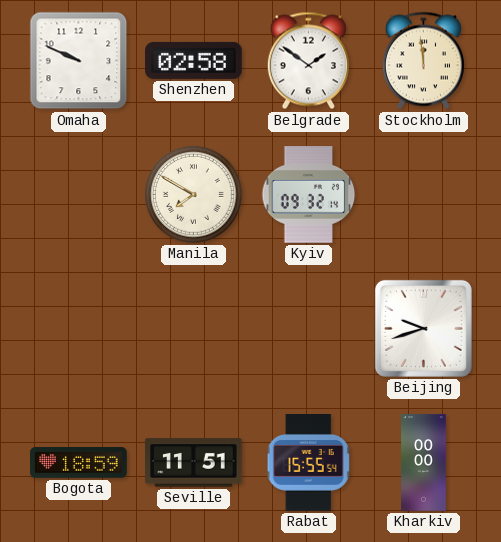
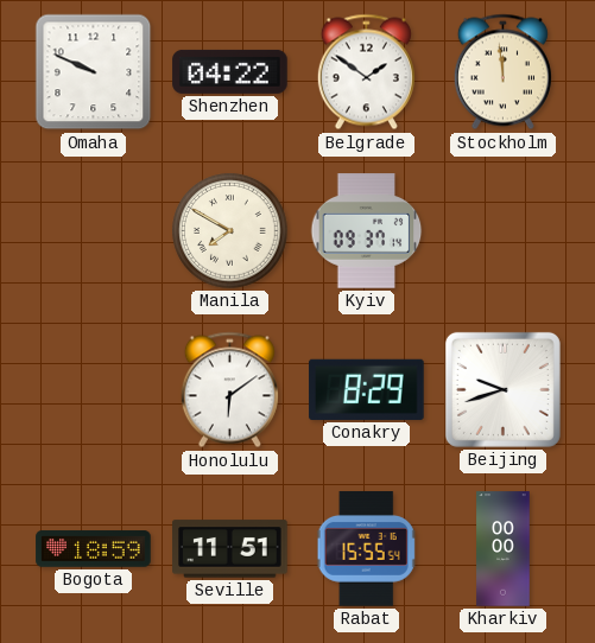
Shenzhen: 02:58 -> 04:22 (230, 71)
Kyiv: 09:32 -> 09:37 (367, 231)
Honolulu: none -> 6:09 (229, 390)
Conakry: none -> 8:29 (367, 389)
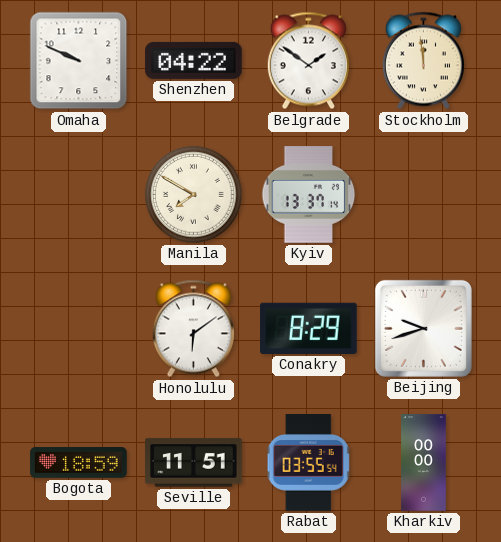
Kyiv: 09:37 -> 13:37 (309, 195)
Rabat: 15:55 -> 03:55 (309, 463)
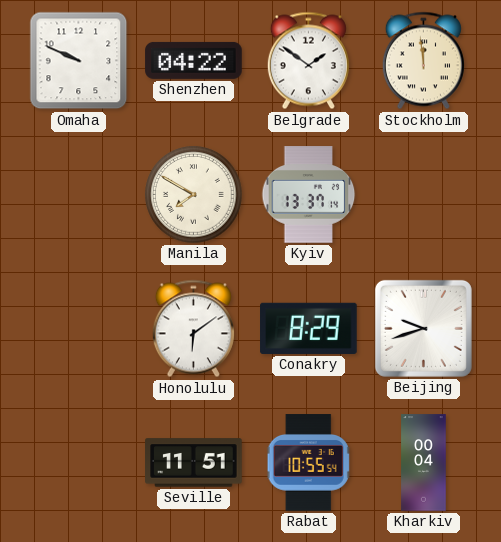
Bogota: 18:59 -> none (79, 463)
Rabat: 03:55 -> 10:55 (309, 463)
Kharkiv: 00:00 -> 00:04 (424, 463)
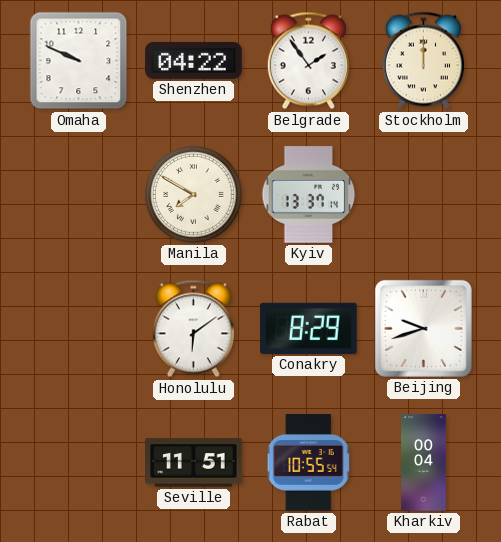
Belgrade: 1:51 -> 1:54 (308, 61)
Stockholm: 11:59 -> 12:00 (423, 61)
